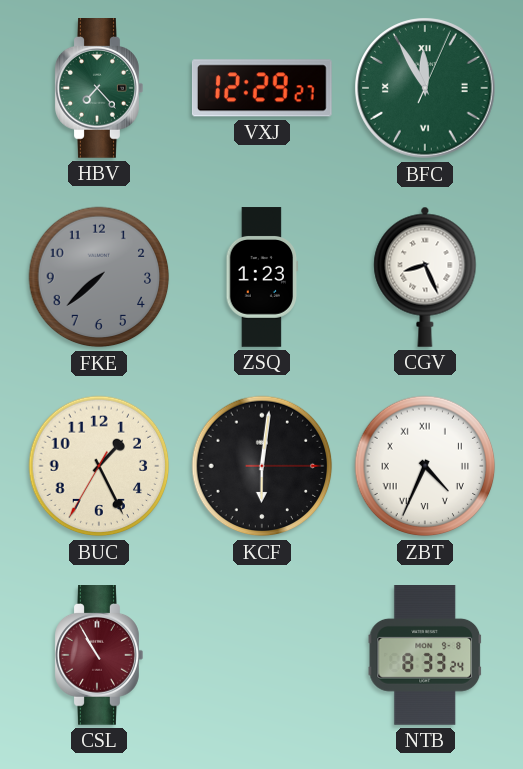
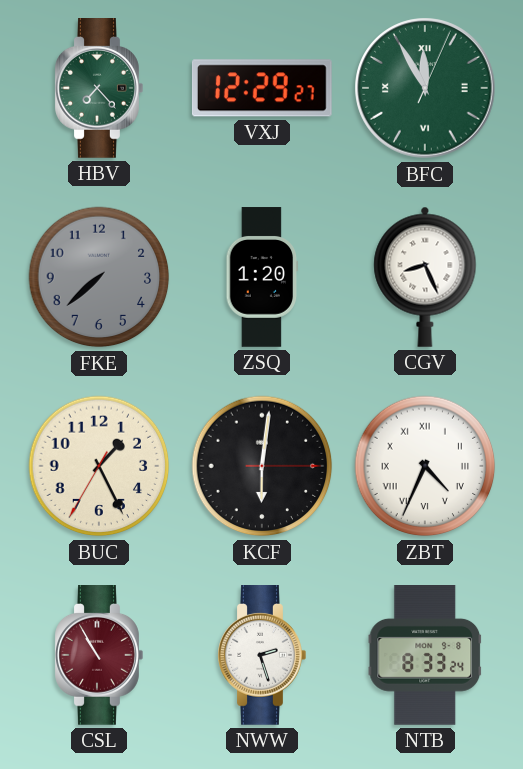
ZSQ: 1:23 -> 1:20 (262, 277)
NWW: none -> 2:27 (262, 656)
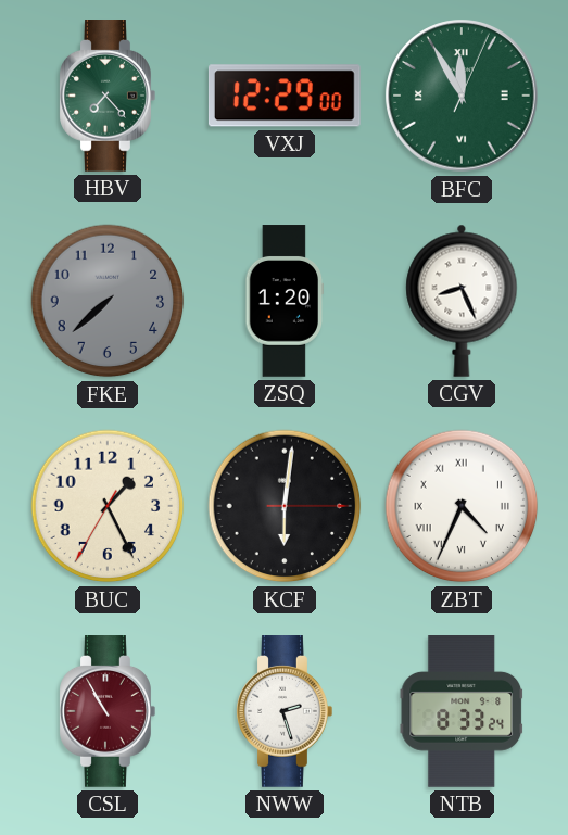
VXJ: 12:29:27 -> 12:29:00 (285, 96)
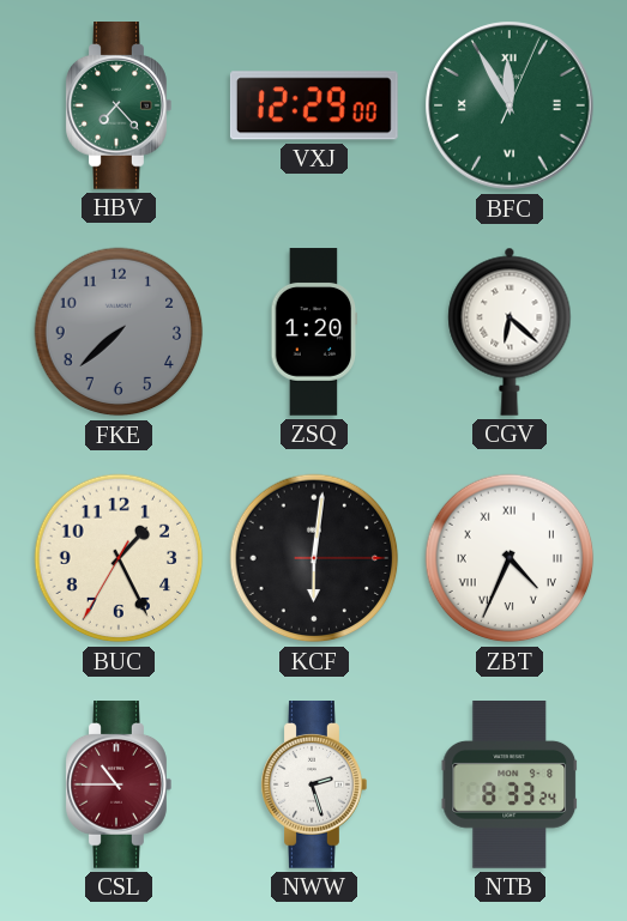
CGV: 8:26 -> 6:22 (510, 332)
CSL: 10:55 -> 10:45 (119, 786)
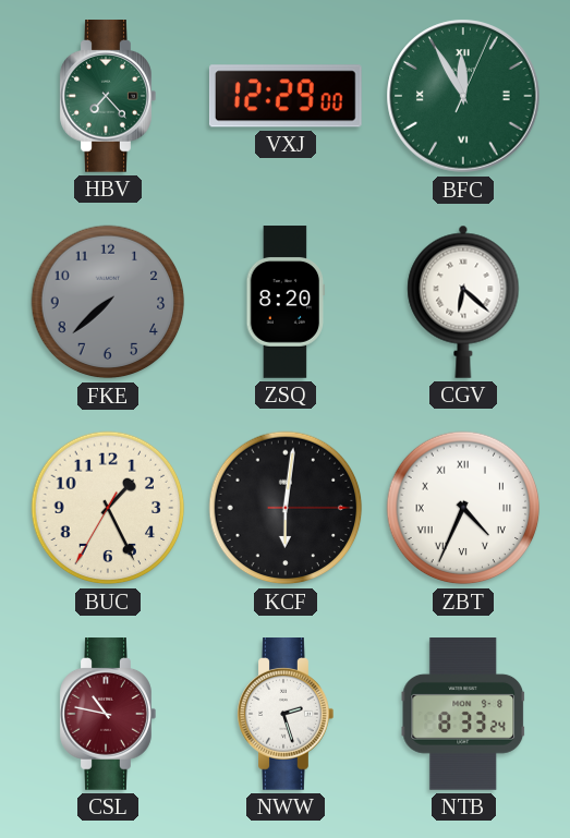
ZSQ: 1:20 -> 8:20 (286, 302)
CSL: 10:45 -> 10:47 (108, 715)
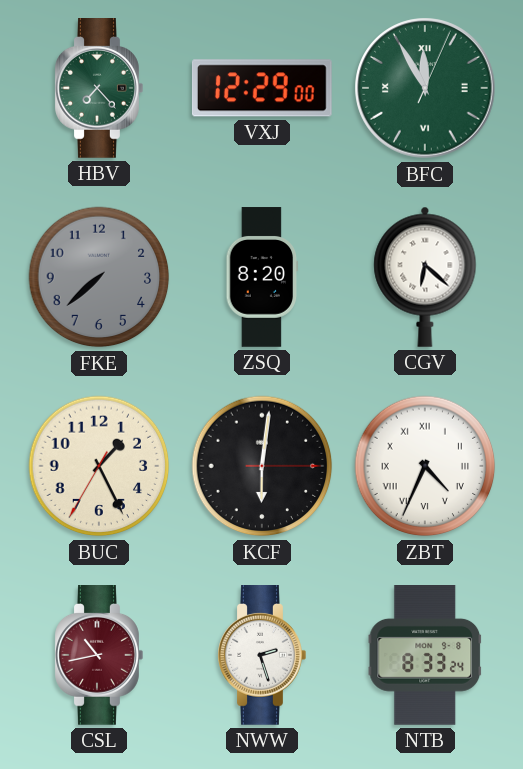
CSL: 10:47 -> 10:43 (99, 656)
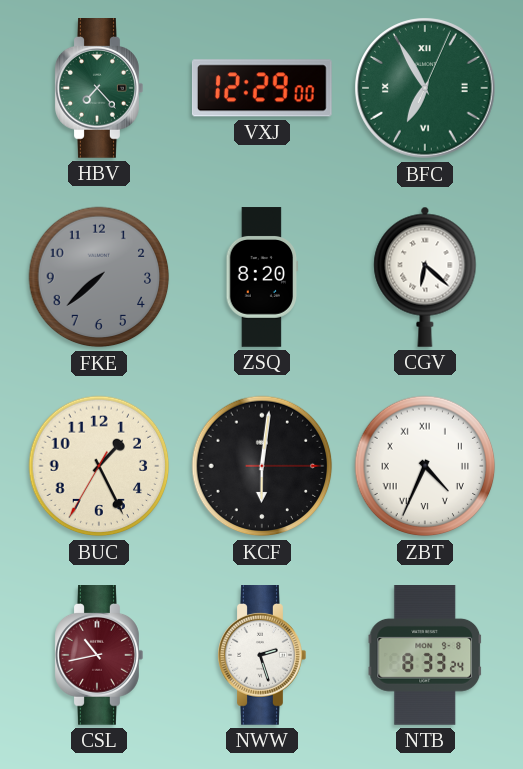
BFC: 11:55 -> 6:55 (425, 88)
